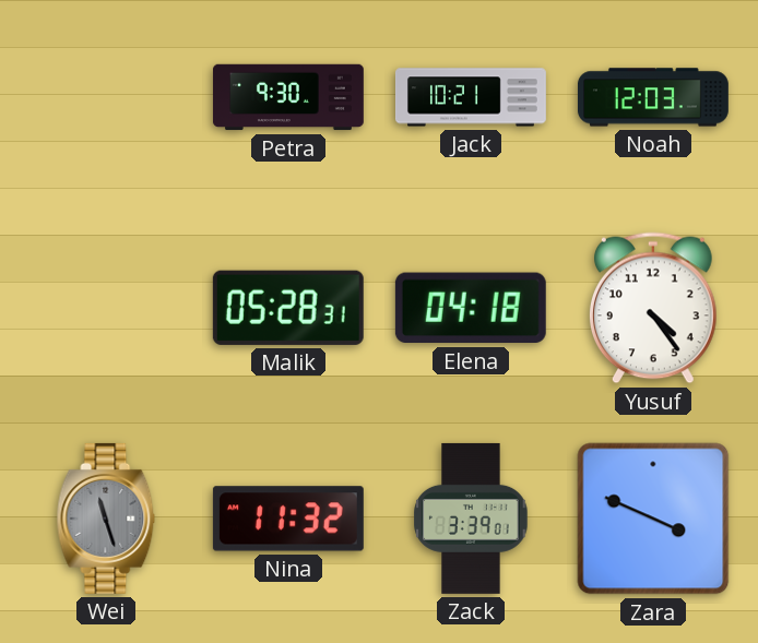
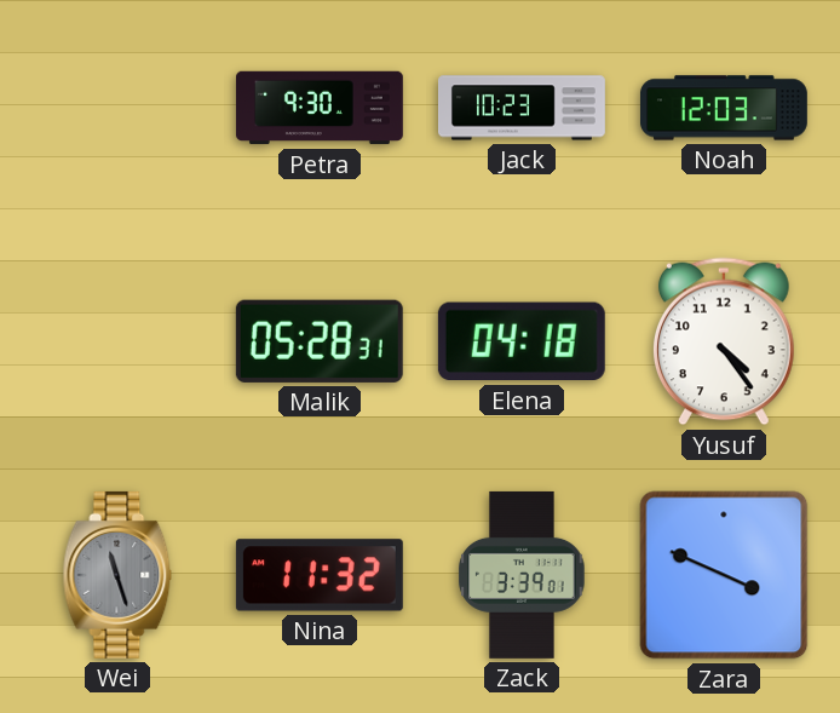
Jack: 10:21 -> 10:23 (523, 108)
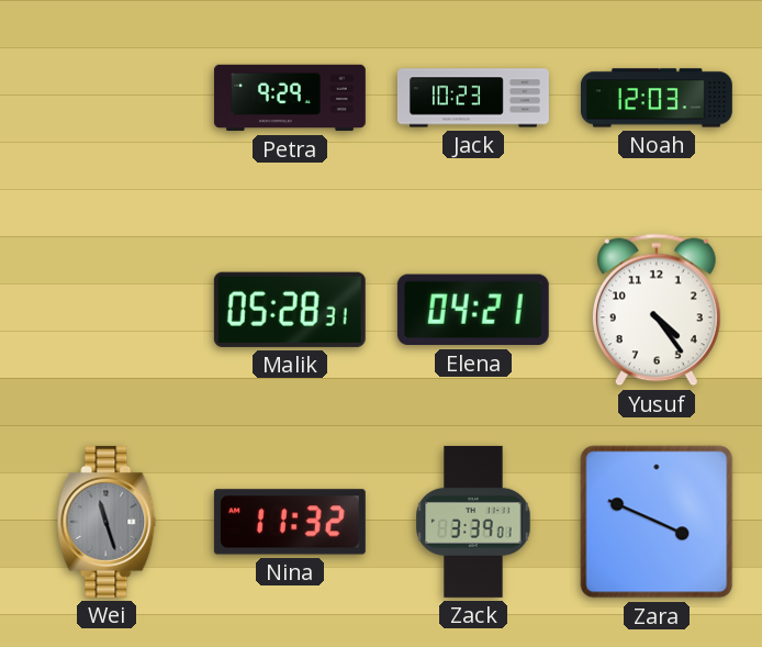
Petra: 9:30 -> 9:29 (290, 98)
Elena: 04:18 -> 04:21 (473, 310)
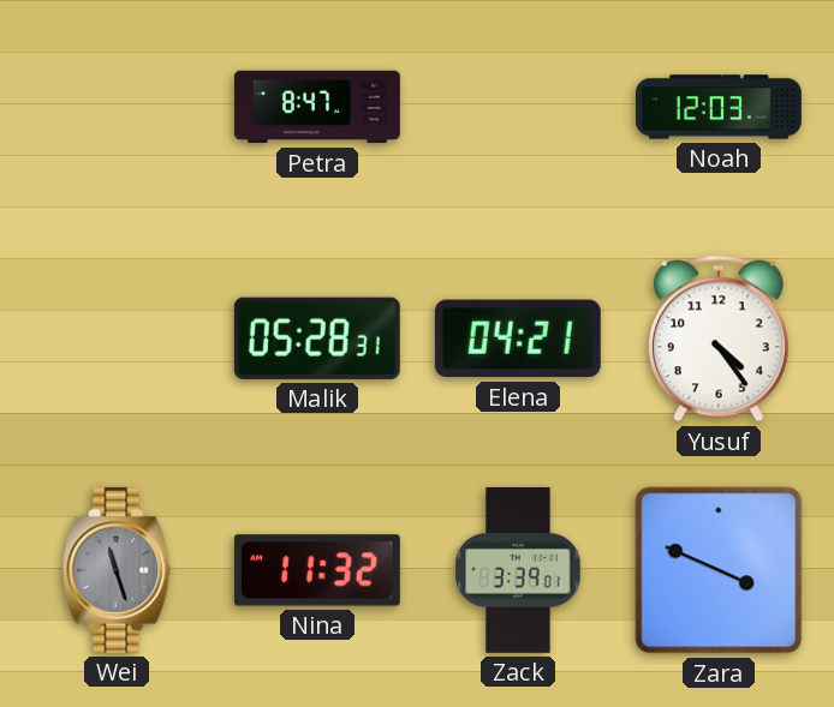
Petra: 9:29 -> 8:47 (317, 107)
Jack: 10:23 -> none (474, 98)
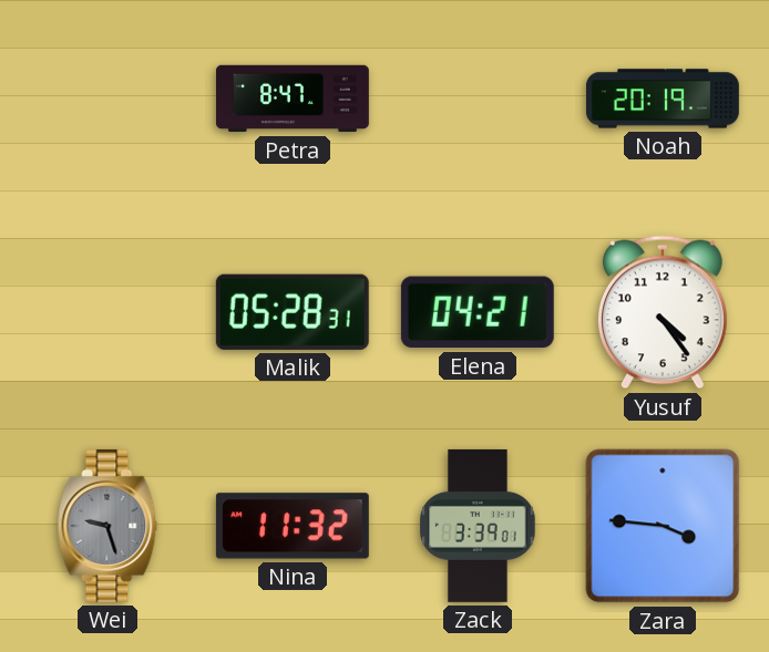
Noah: 12:03 -> 20:19 (663, 99)
Wei: 11:27 -> 9:27 (107, 526)
Zara: 3:49 -> 3:46 (663, 526)
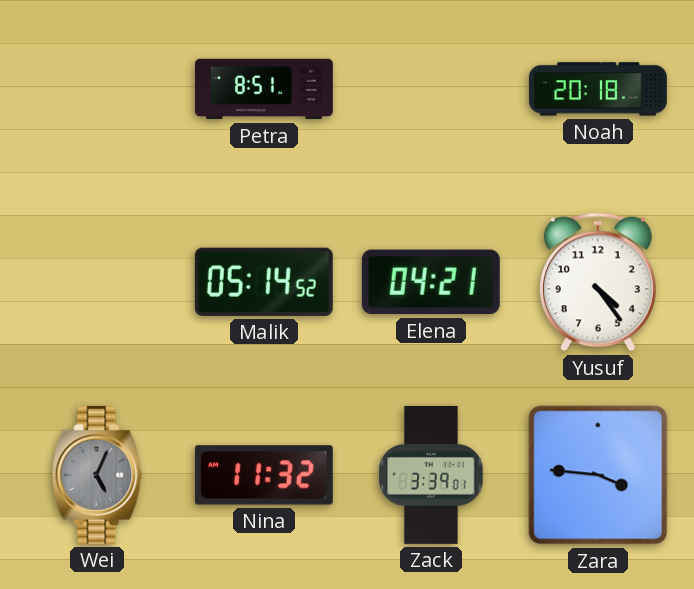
Petra: 8:47 -> 8:51 (264, 89)
Noah: 20:19 -> 20:18 (598, 89)
Malik: 05:28 -> 05:14 (264, 282)
Wei: 9:27 -> 5:04 (97, 475)
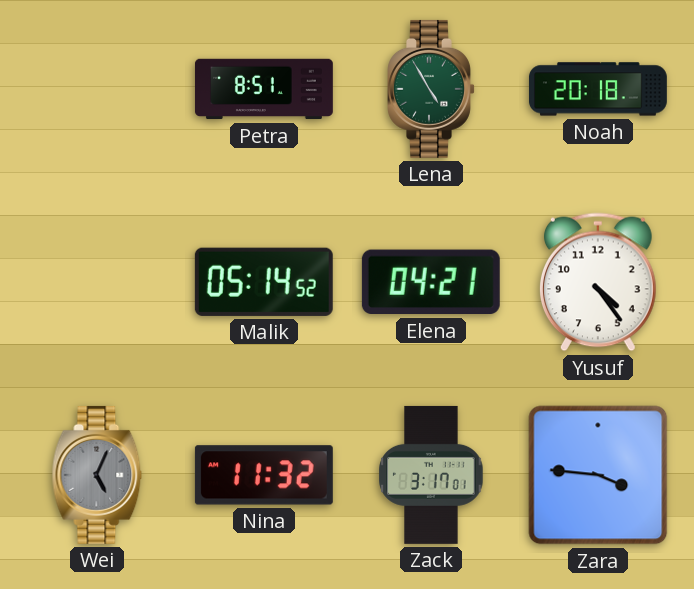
Lena: none -> 4:55 (431, 89)
Zack: 3:39 -> 3:17 (431, 475)
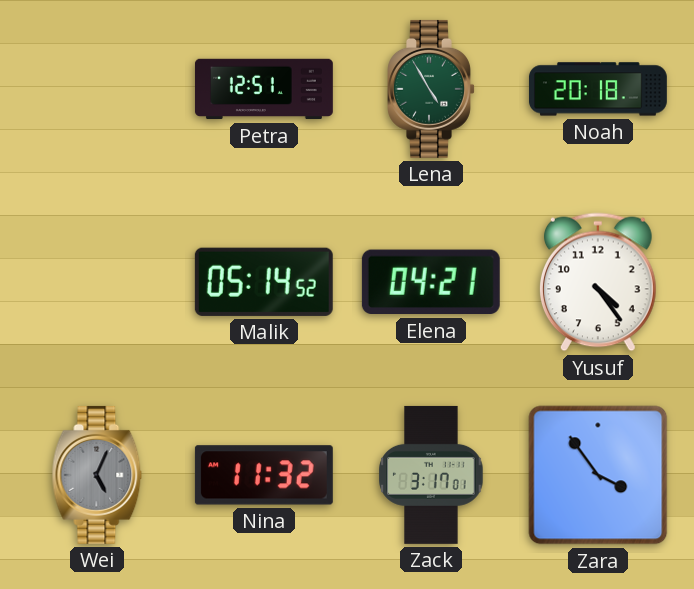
Petra: 8:51 -> 12:51 (264, 89)
Zara: 3:46 -> 3:54 (598, 475)
